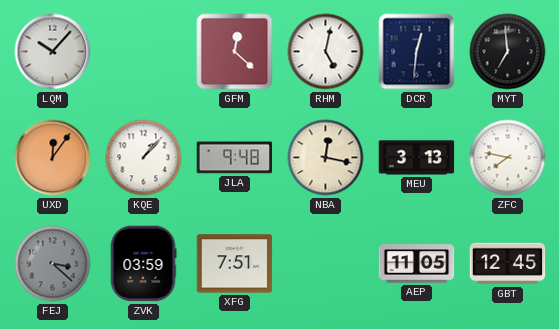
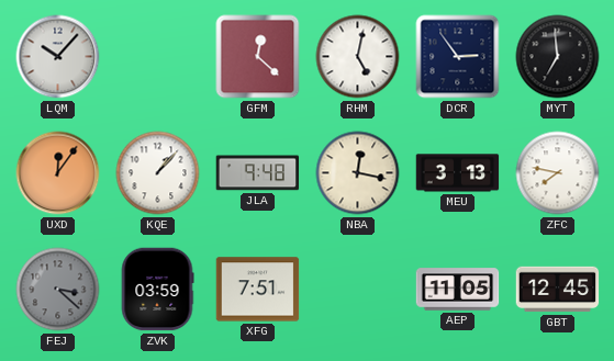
DCR: 12:31 -> 2:54 (458, 57)
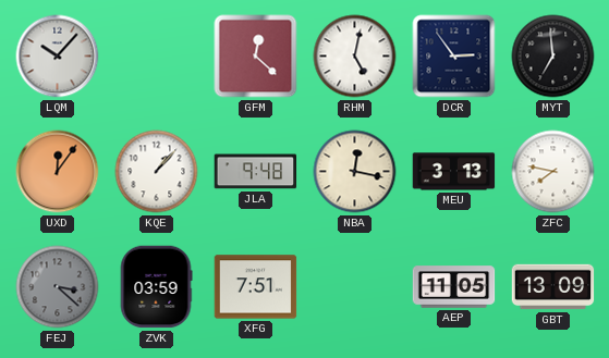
GBT: 12:45 -> 13:09 (553, 287)
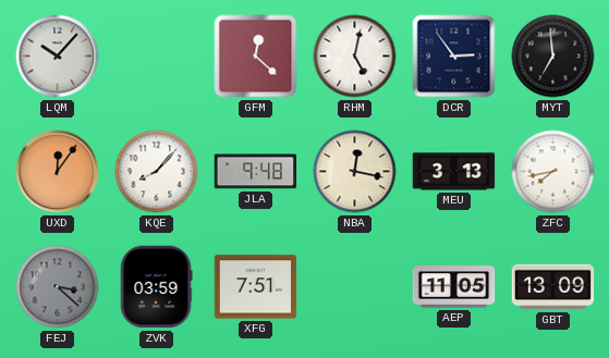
KQE: 1:07 -> 8:07 (157, 172)
ZFC: 7:47 -> 7:43 (553, 172)
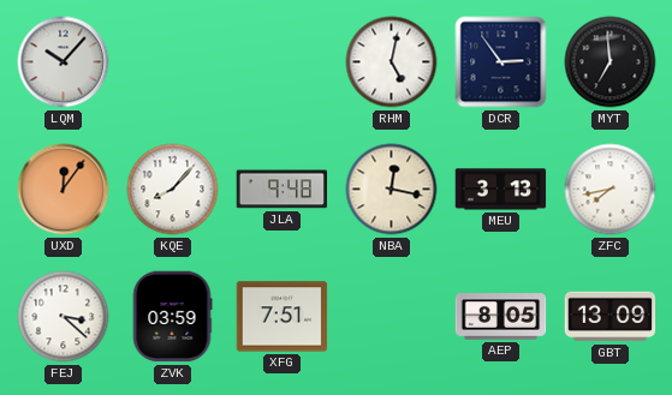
GFM: 12:22 -> none (256, 57)
FEJ dial: grey -> white (64, 317)
AEP: 11:05 -> 8:05 (501, 317)
